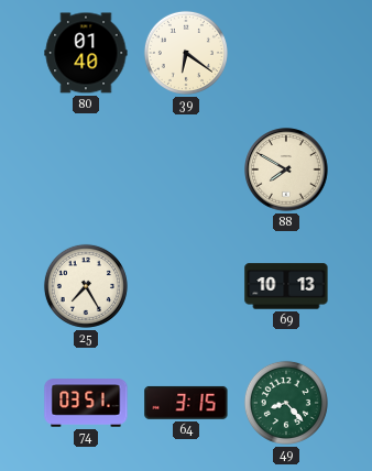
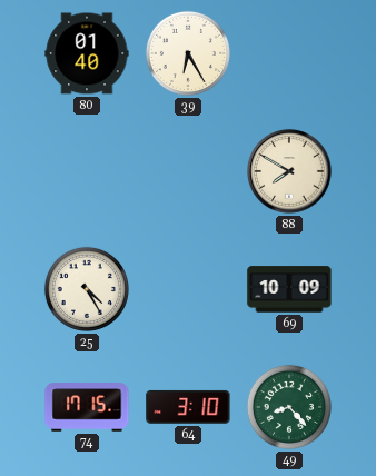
39: 6:21 -> 6:25 (188, 53)
25: 7:25 -> 4:25 (87, 289)
69: 10:13 -> 10:09 (289, 289)
74: 03:51 -> 17:15 (87, 407)
64: 3:15 -> 3:10 (188, 407)
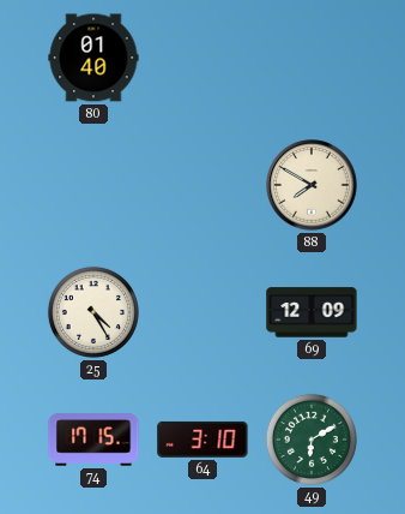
39: 6:25 -> none (188, 53)
69: 10:09 -> 12:09 (312, 312)
49: 8:23 -> 6:10 (312, 440)
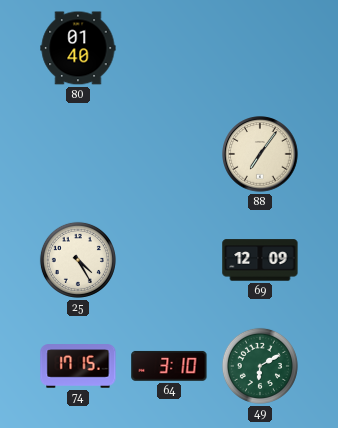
88: 7:50 -> 7:06 (260, 154)
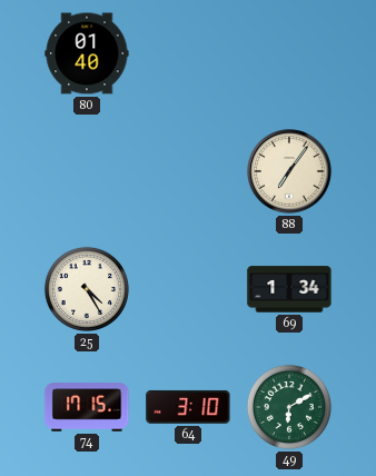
69: 12:09 -> 1:34 (289, 289)
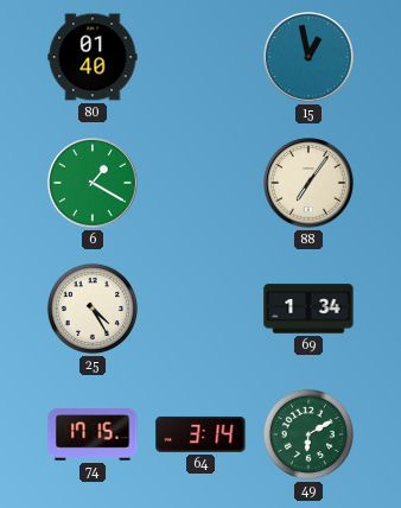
15: none -> 12:58 (308, 57)
6: none -> 1:20 (93, 183)
64: 3:10 -> 3:14 (200, 434)
